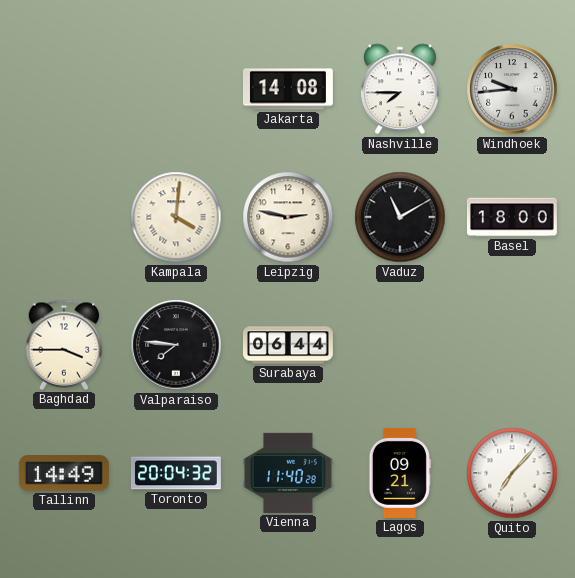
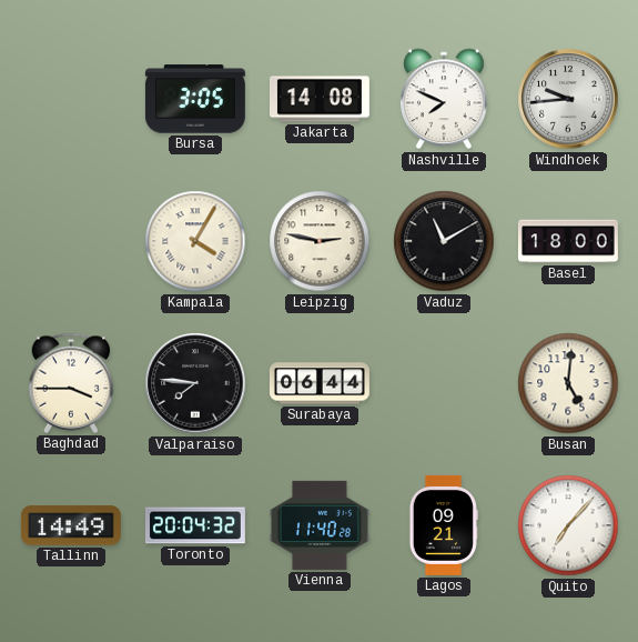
Bursa: none -> 3:05 (195, 99)
Nashville: 7:45 -> 7:49 (444, 99)
Kampala: 4:01 -> 4:05 (195, 241)
Busan: none -> 5:01 (568, 383)
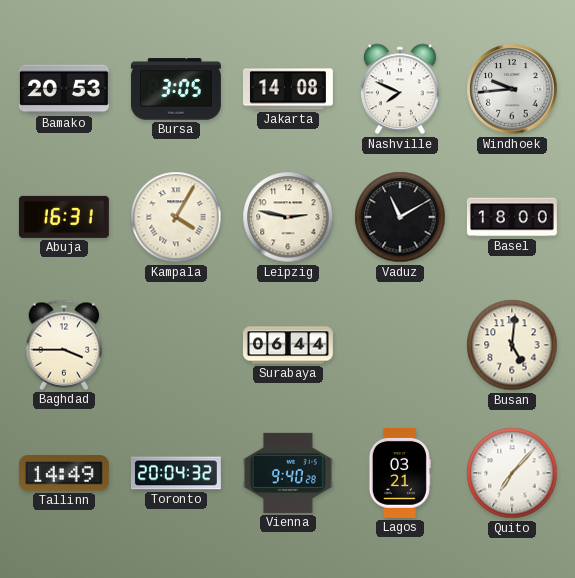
Bamako: none -> 20:53 (64, 89)
Abuja: none -> 16:31 (64, 217)
Valparaiso: 7:46 -> none (195, 383)
Vienna: 11:40 -> 9:40 (288, 473)
Lagos: 09:21 -> 03:21 (400, 473)
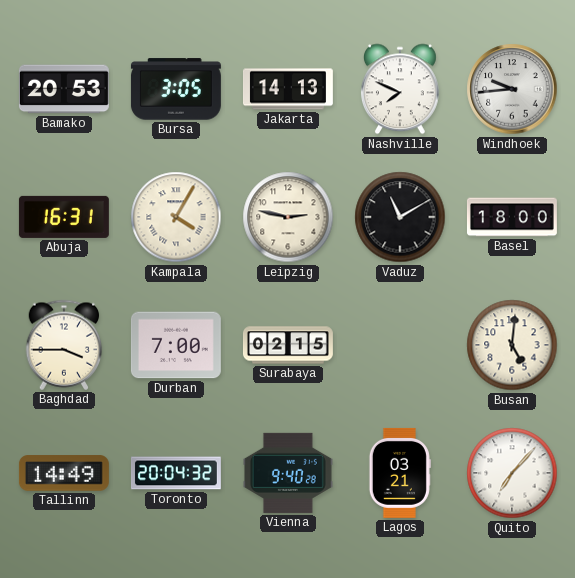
Jakarta: 14:08 -> 14:13 (288, 89)
Durban: none -> 7:00 (176, 345)
Surabaya: 06:44 -> 02:15 (288, 345)
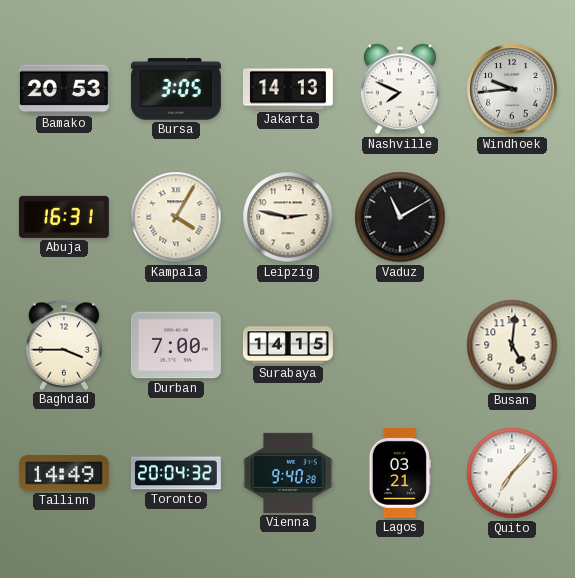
Basel: 18:00 -> none (512, 217)
Surabaya: 02:15 -> 14:15 (288, 345)
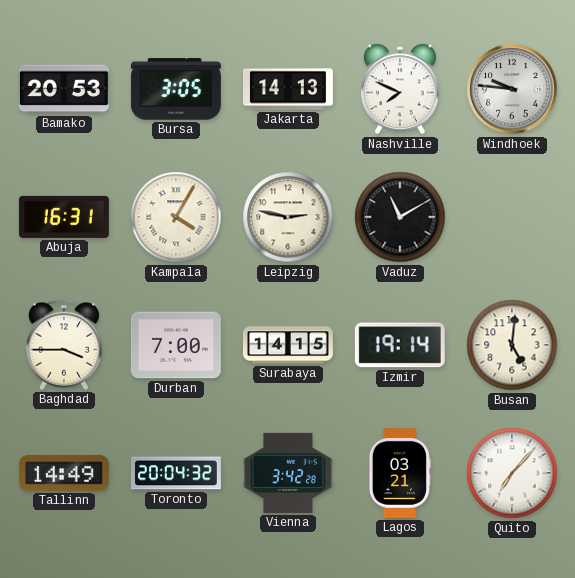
Windhoek: 9:44 -> 9:46 (512, 89)
Izmir: none -> 19:14 (400, 345)
Vienna: 9:40 -> 3:42 (288, 473)
